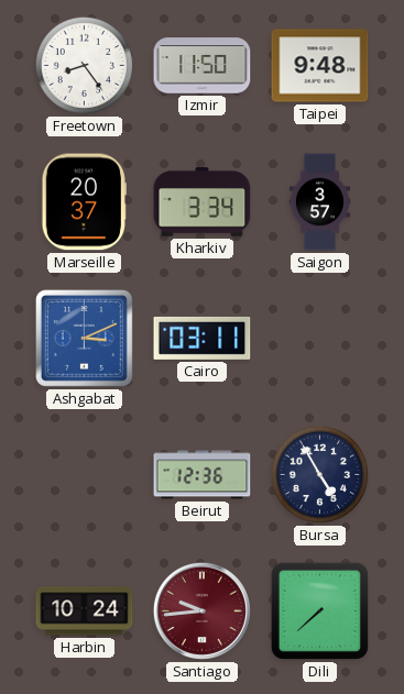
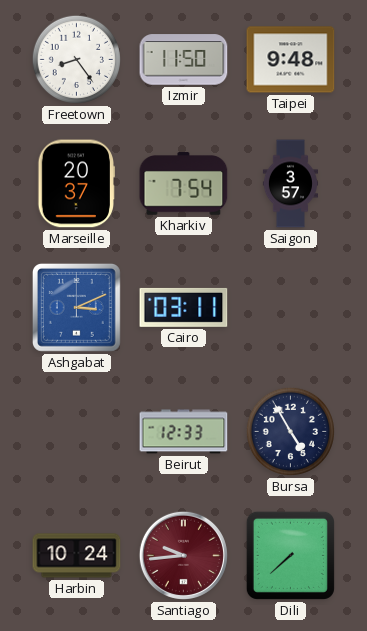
Kharkiv: 3:34 -> 7:54 (184, 184)
Beirut: 12:36 -> 12:33 (184, 432)
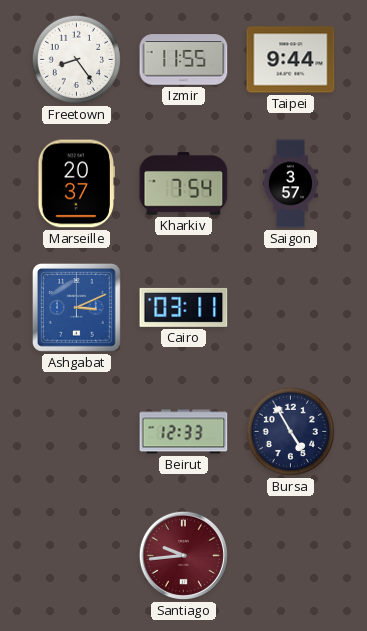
Izmir: 11:50 -> 11:55 (184, 60)
Taipei: 9:48 -> 9:44 (291, 60)
Harbin: 10:24 -> none (77, 556)
Dili: 7:38 -> none (290, 555)
